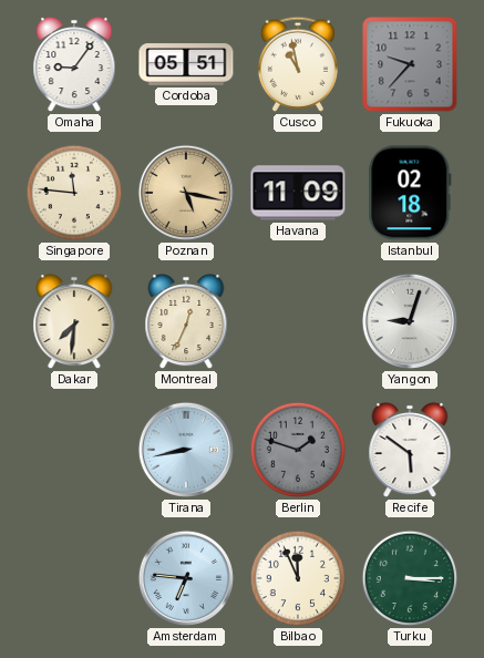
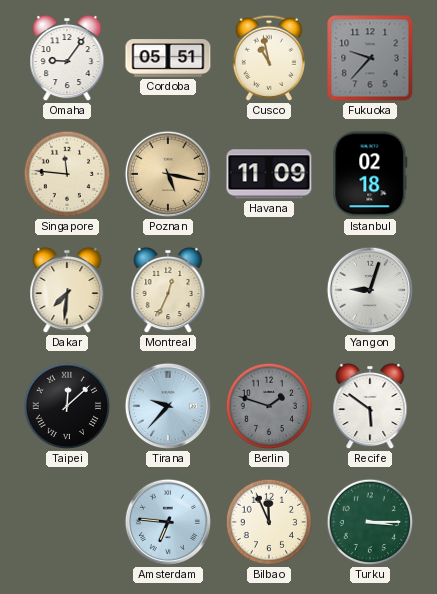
Taipei: none -> 12:08 (67, 406)
Tirana: 8:43 -> 9:37 (168, 406)
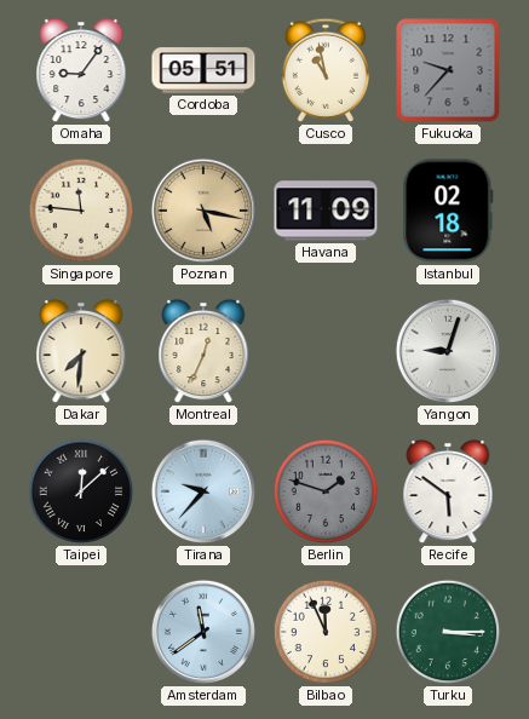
Amsterdam: 6:46 -> 11:39 (203, 632)
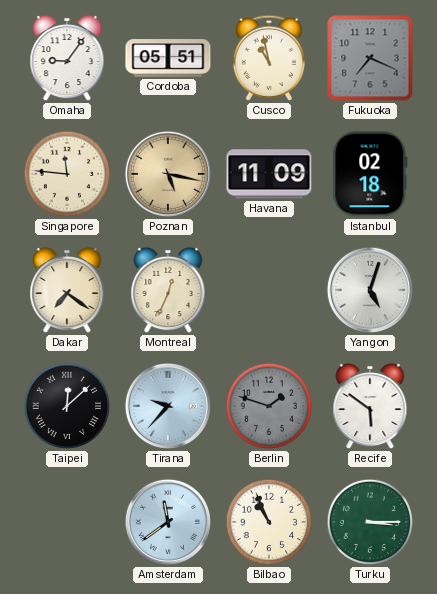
Fukuoka: 9:37 -> 7:19 (370, 58)
Dakar: 7:31 -> 7:21 (67, 290)
Yangon: 9:03 -> 5:03 (370, 290)
Bilbao: 11:56 -> 10:56 (269, 522)
